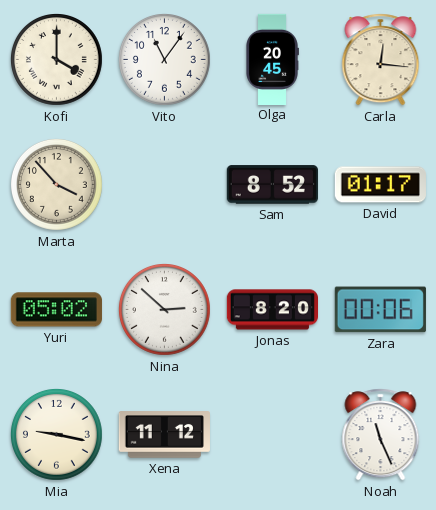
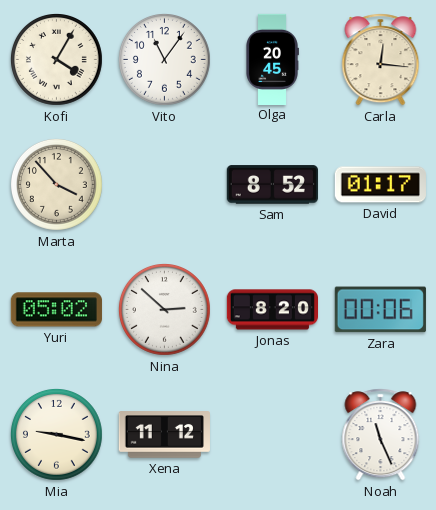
Kofi: 4:00 -> 4:05 (57, 60)
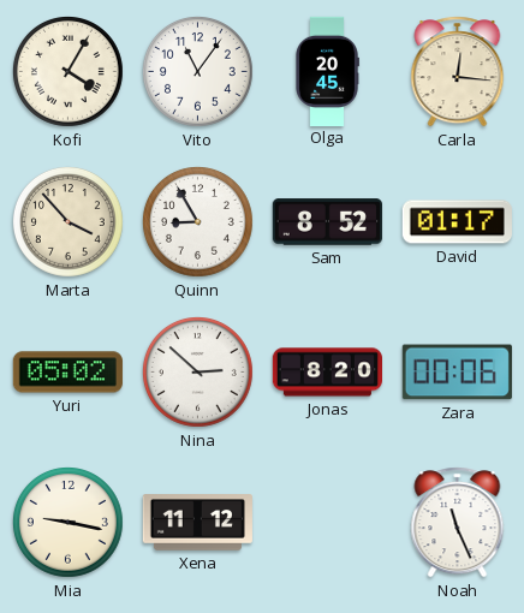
Quinn: none -> 8:55 (198, 222)
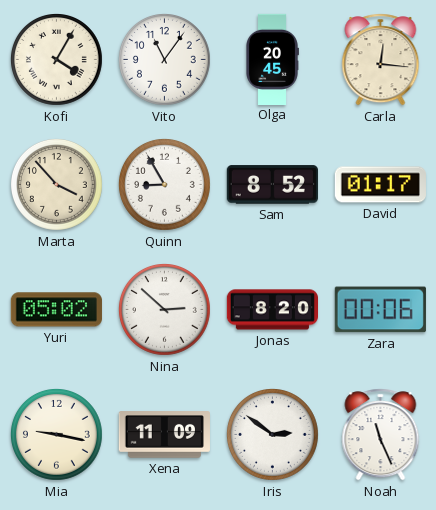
Xena: 11:12 -> 11:09 (164, 435)
Iris: none -> 2:51 (273, 435)
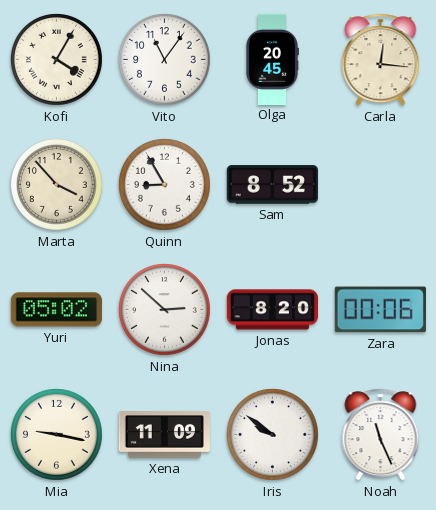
David: 01:17 -> none (380, 185)
Iris: 2:51 -> 9:51 (273, 435)
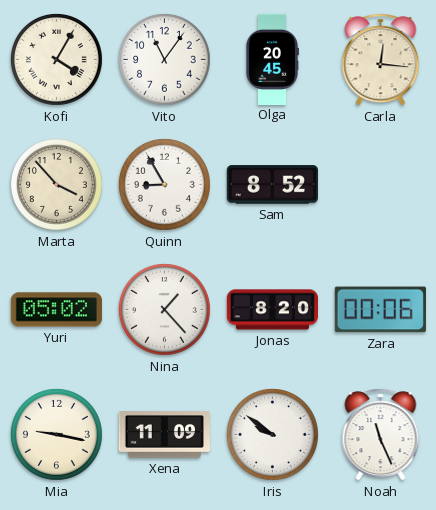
Nina: 2:52 -> 1:23 (165, 310)
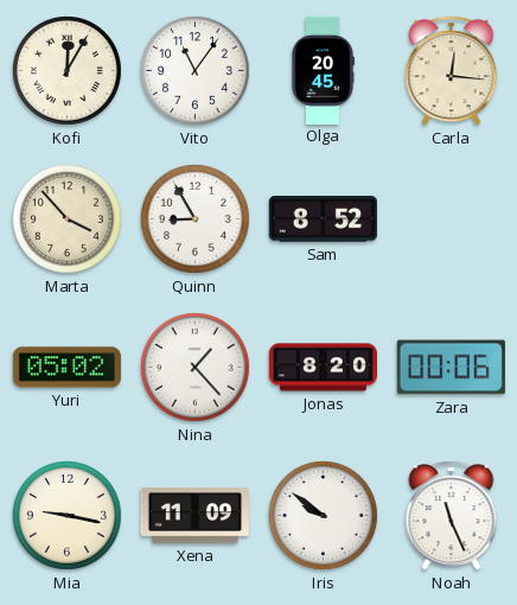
Kofi: 4:05 -> 12:05 (68, 71)
